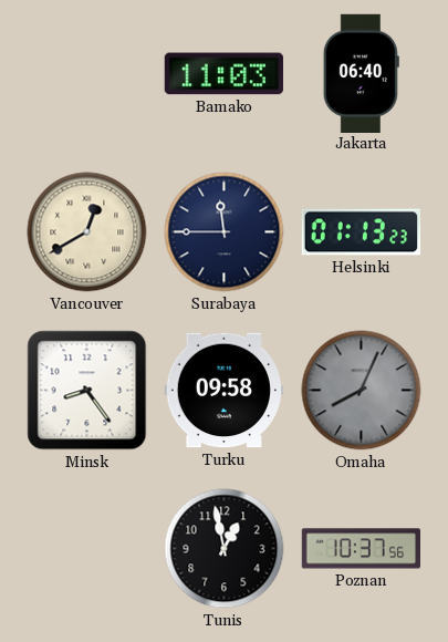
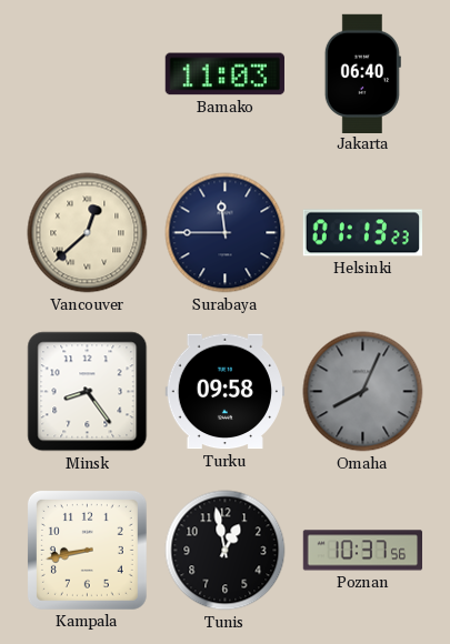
Vancouver: 12:40 -> 12:38 (88, 233)
Kampala: none -> 8:43 (87, 550)
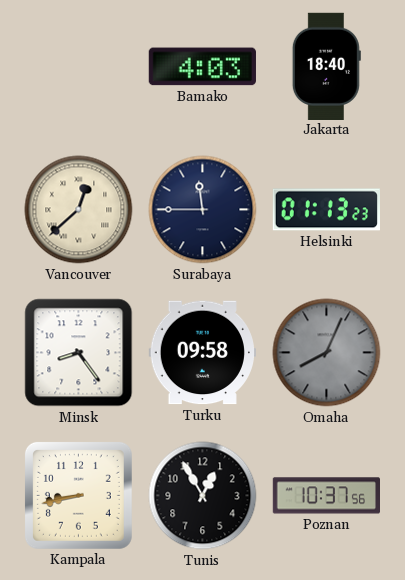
Bamako: 11:03 -> 4:03 (202, 67)
Jakarta: 06:40 -> 18:40 (326, 66)
Tunis: 12:58 -> 12:55 (203, 496)
